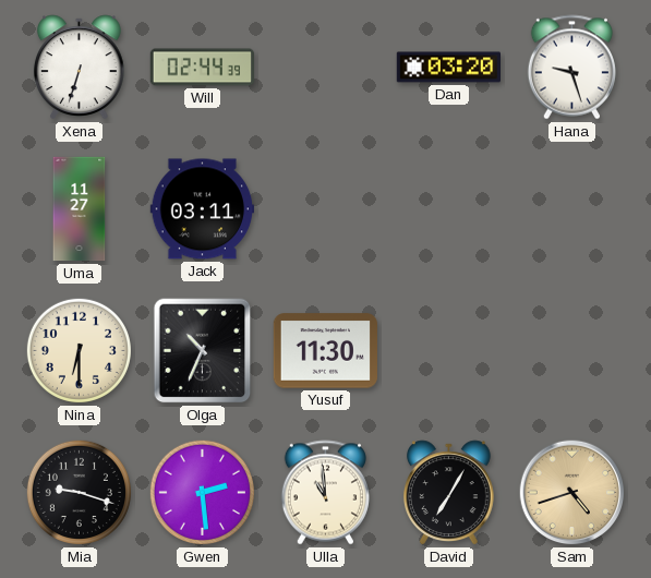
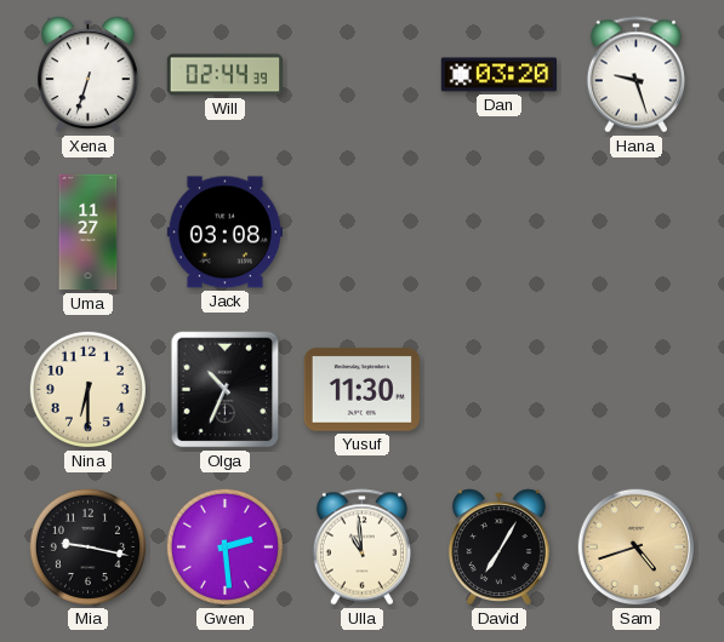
Jack: 03:11 -> 03:08 (224, 233)
Mia: 9:18 -> 9:17 (87, 546)
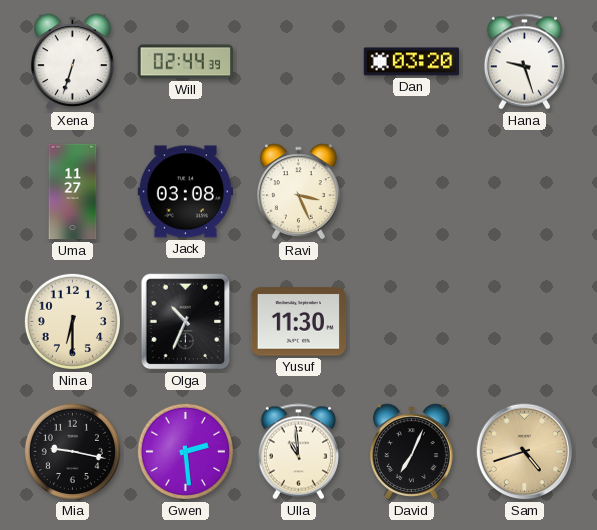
Ravi: none -> 3:26 (299, 192)
David: 7:05 -> 7:04 (412, 452)
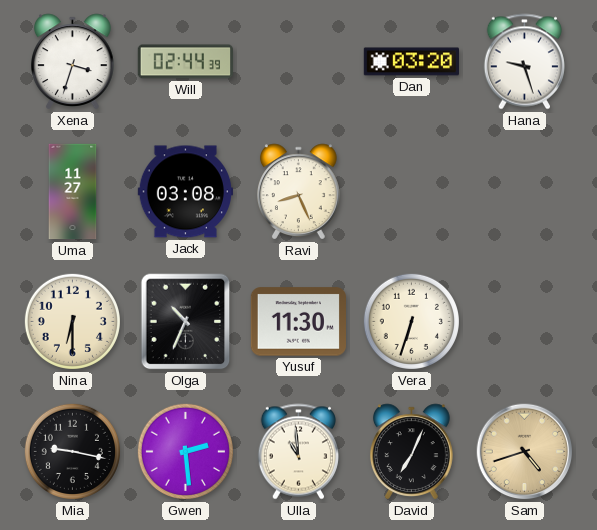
Xena: 6:33 -> 3:33 (73, 62)
Ravi: 3:26 -> 8:26 (299, 192)
Vera: none -> 6:33 (411, 321)
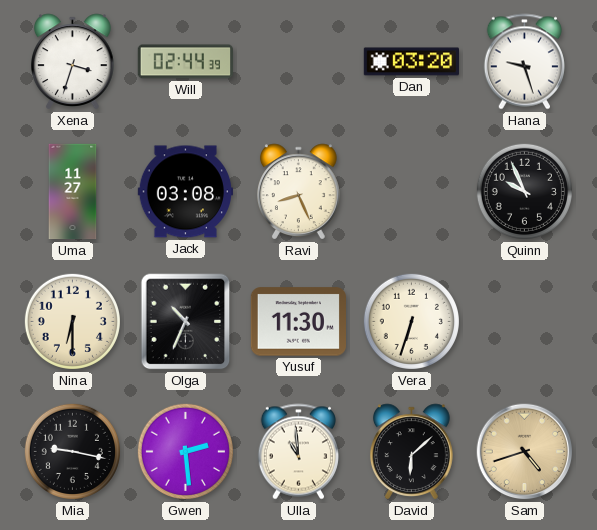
Quinn: none -> 9:56 (524, 191)
David: 7:04 -> 6:08 (412, 452)
